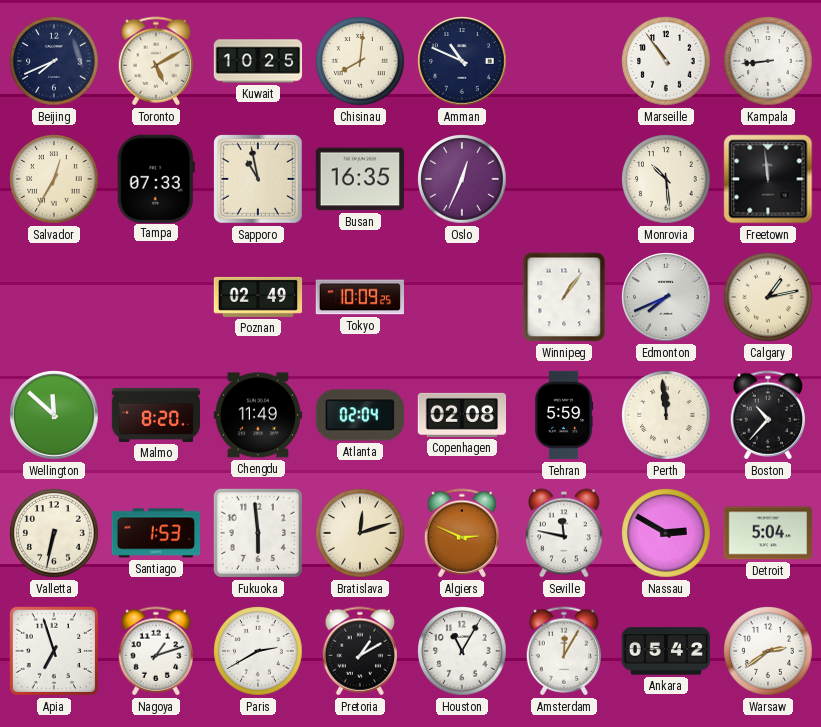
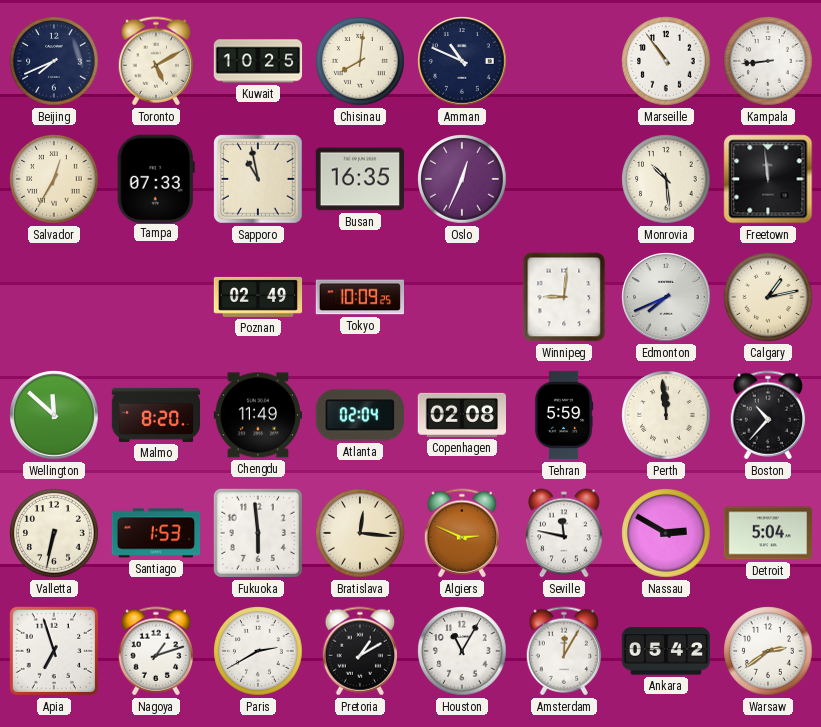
Winnipeg: 1:06 -> 9:01 (564, 297)
Bratislava: 12:12 -> 12:16 (360, 533)
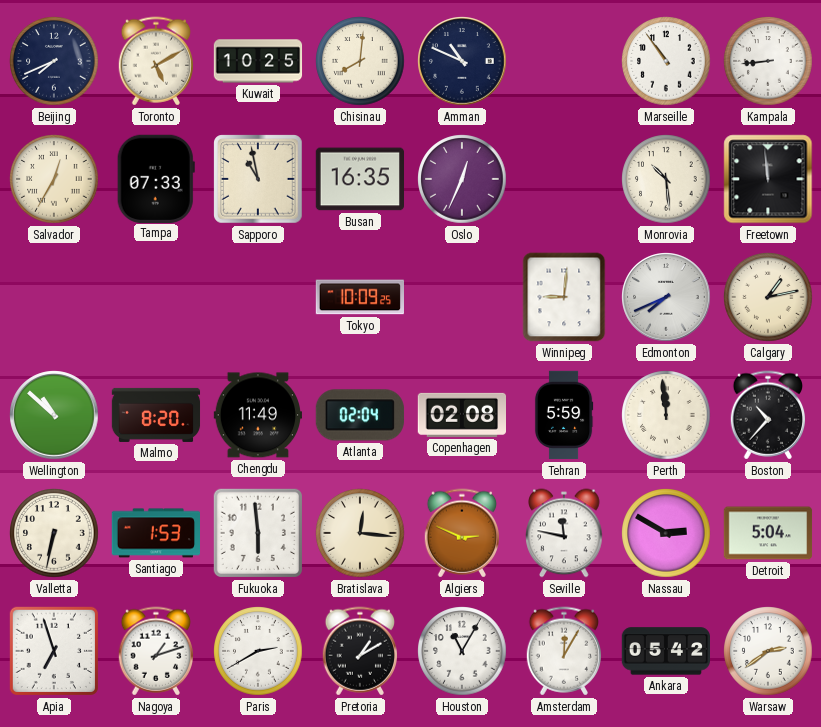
Poznan: 02:49 -> none (258, 297)
Wellington: 11:52 -> 10:52 (54, 415)
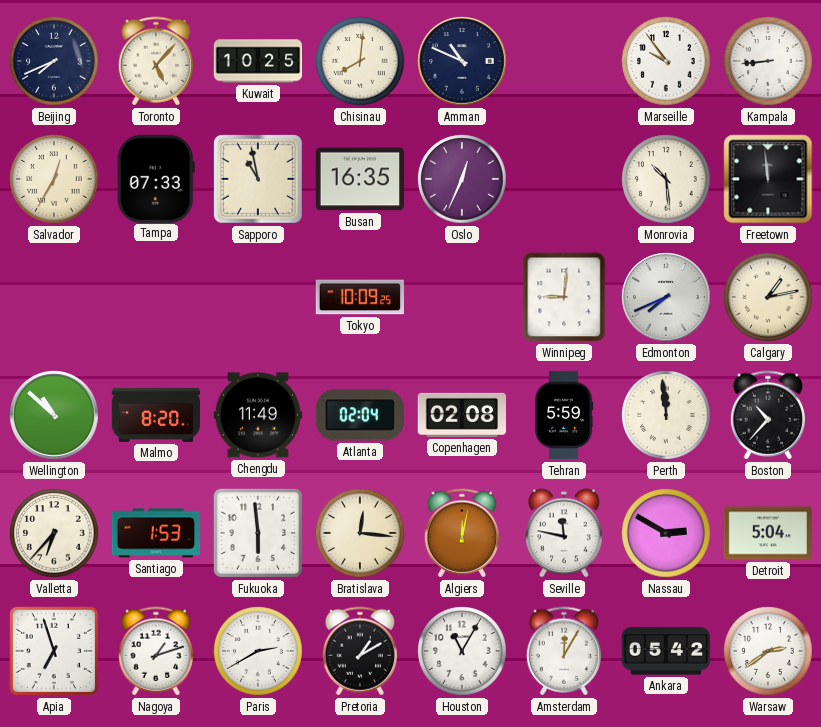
Toronto: 5:10 -> 5:07 (155, 61)
Marseille: 10:54 -> 9:54 (666, 61)
Valletta: 6:32 -> 6:37 (54, 533)
Algiers: 2:49 -> 12:02 (461, 533)
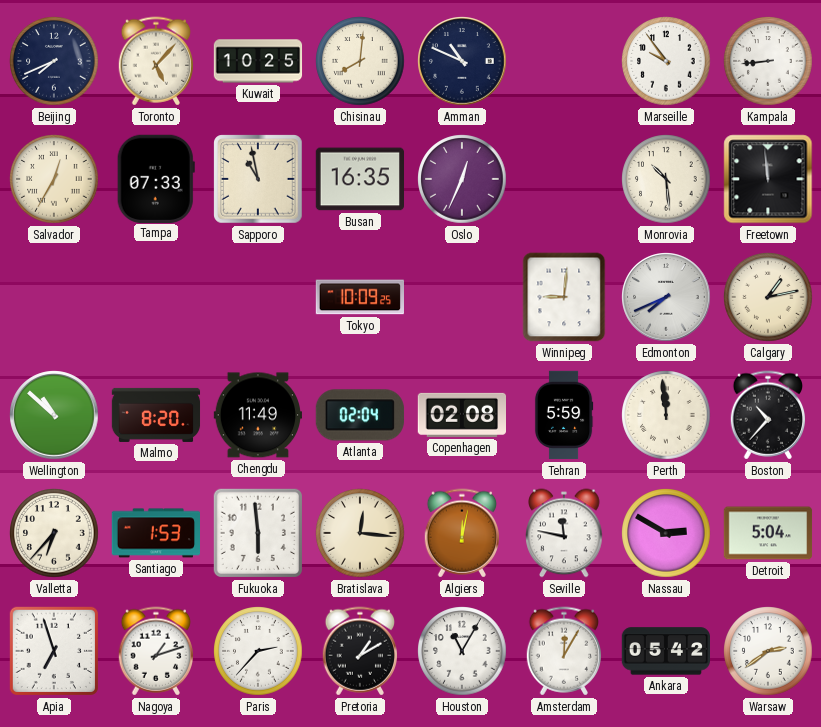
Paris: 2:40 -> 2:37 (258, 651)
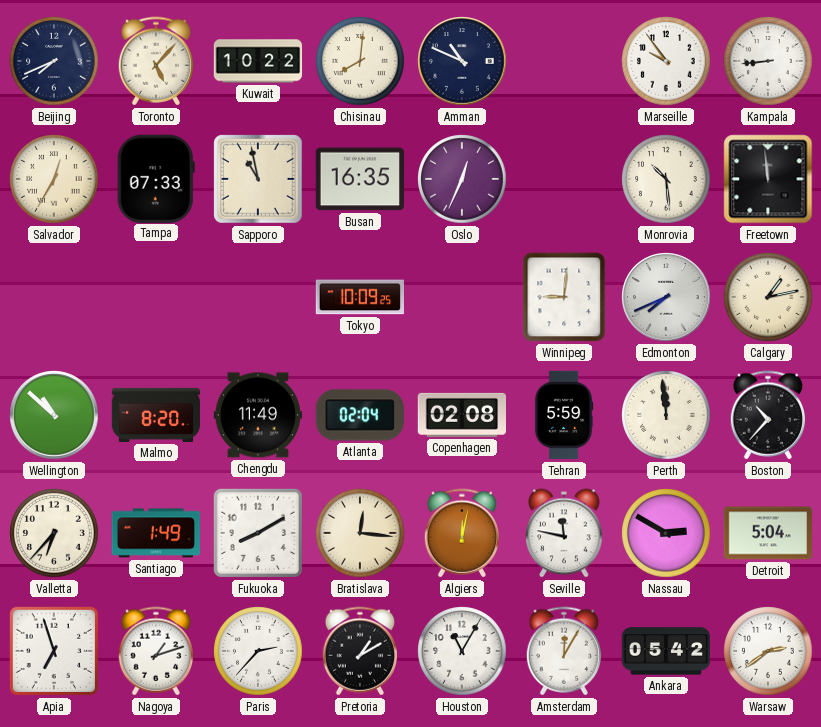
Kuwait: 10:25 -> 10:22 (258, 61)
Santiago: 1:53 -> 1:49 (156, 533)
Fukuoka: 5:59 -> 8:10 (258, 533)
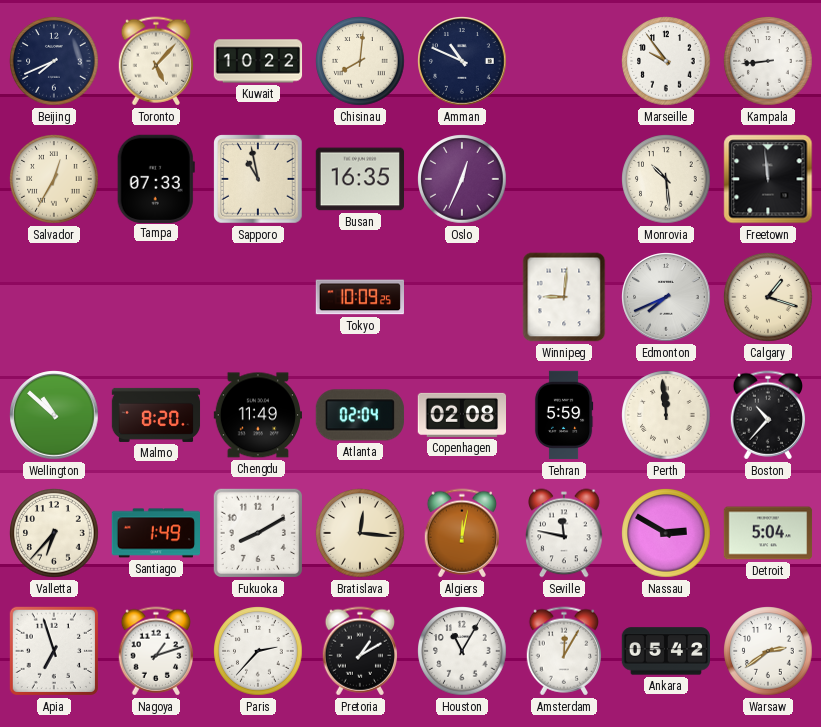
Calgary: 1:13 -> 1:18 (768, 297)
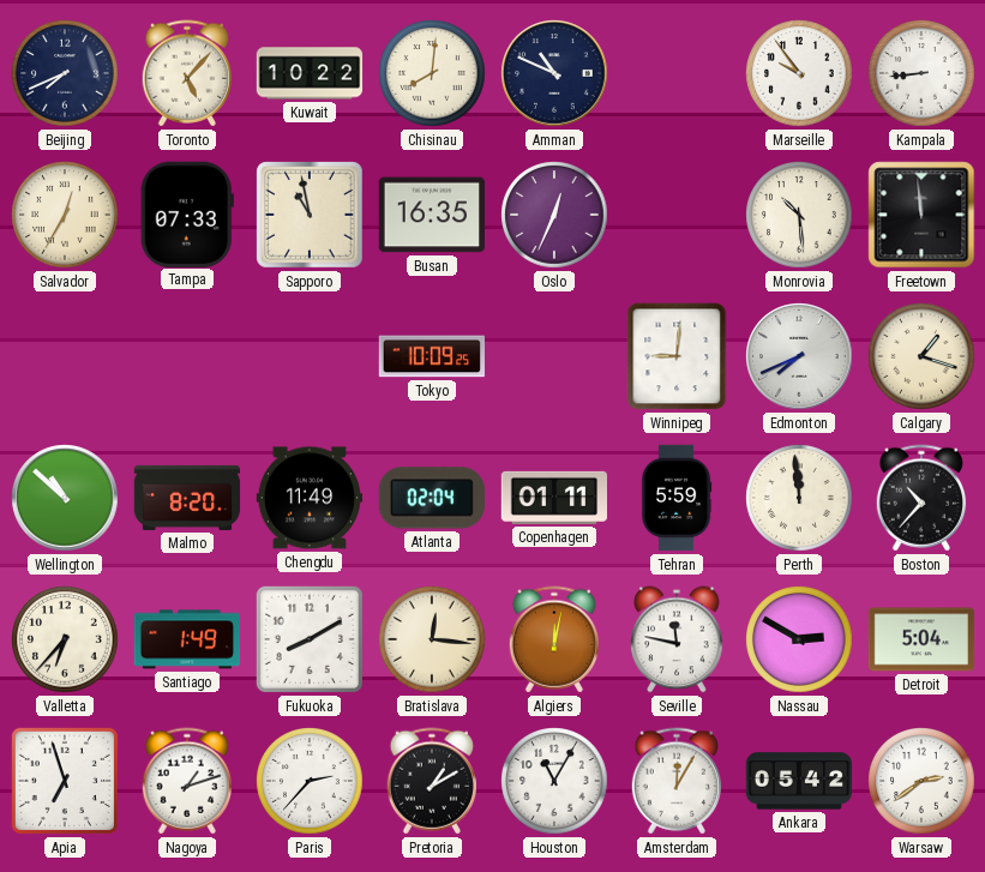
Copenhagen: 02:08 -> 01:11 (553, 498)
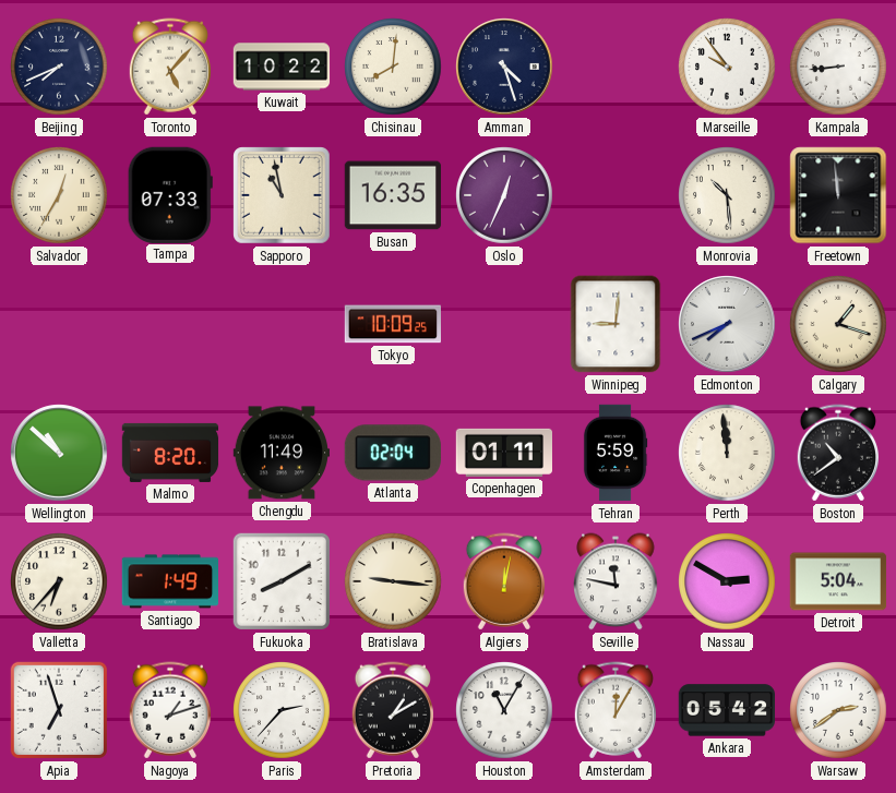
Amman: 10:49 -> 4:27 (504, 67)
Boston: 10:37 -> 10:39 (837, 453)
Bratislava: 12:16 -> 9:16 (393, 581)
